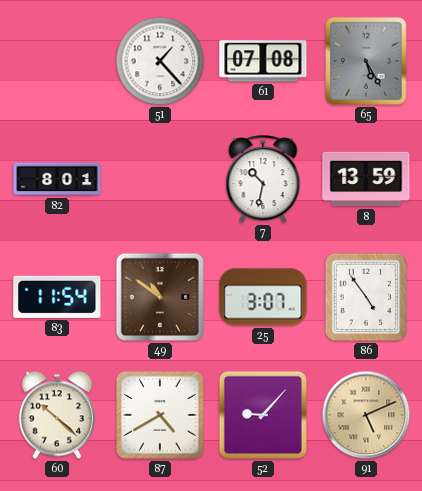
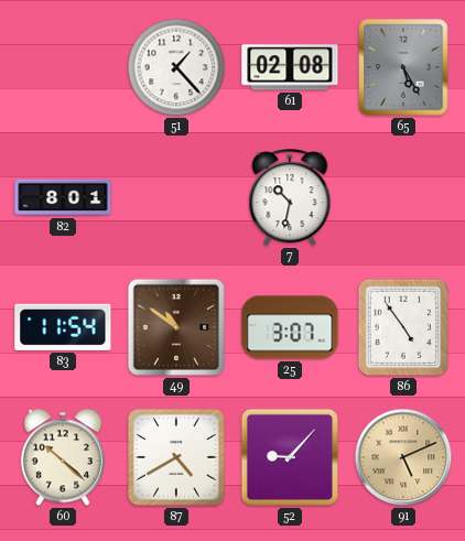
61: 07:08 -> 02:08 (290, 67)
8: 13:59 -> none (366, 179)
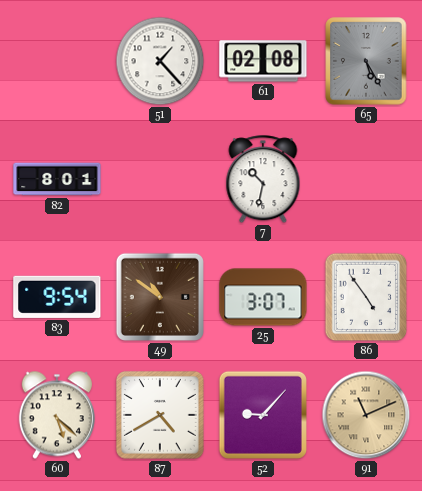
83: 11:54 -> 9:54 (57, 297)
60: 10:22 -> 5:22 (57, 415)
91: 5:11 -> 11:11 (366, 415)
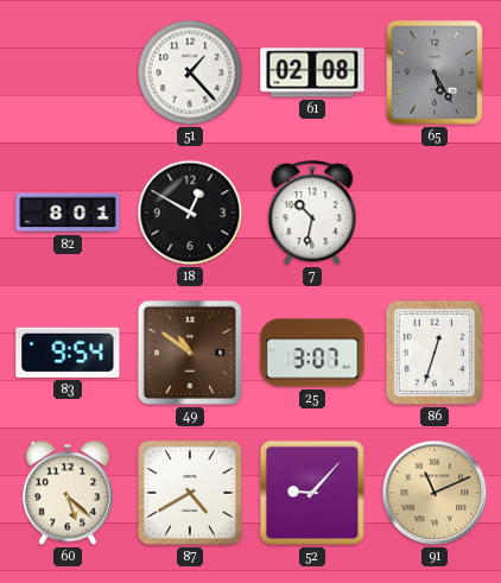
18: none -> 12:50 (190, 213)
86: 4:54 -> 12:33 (435, 353)
